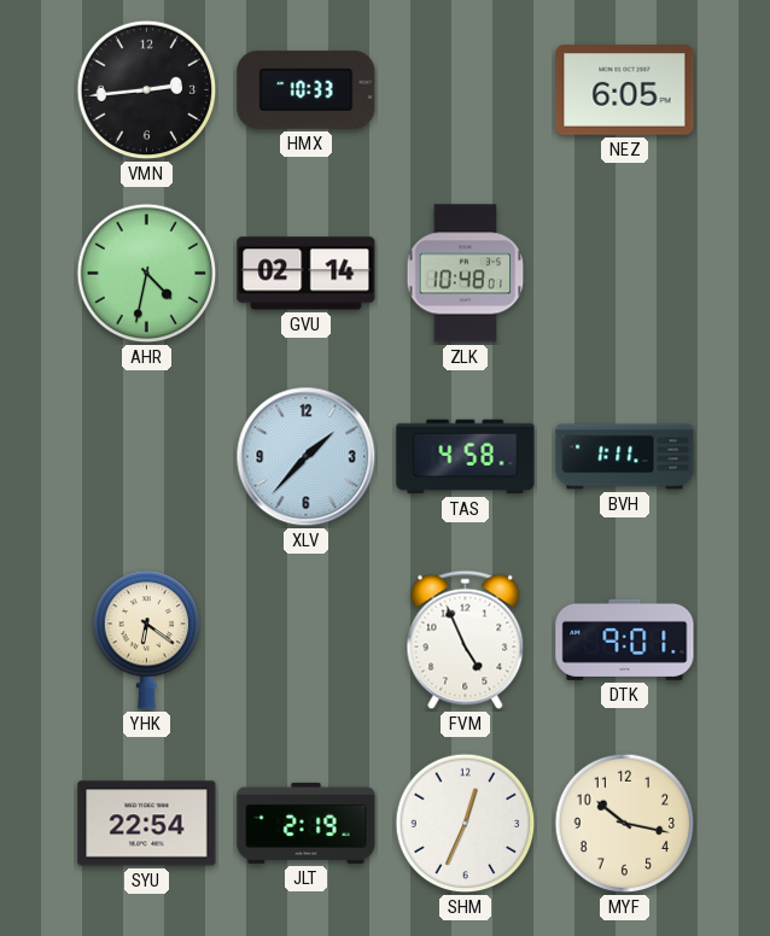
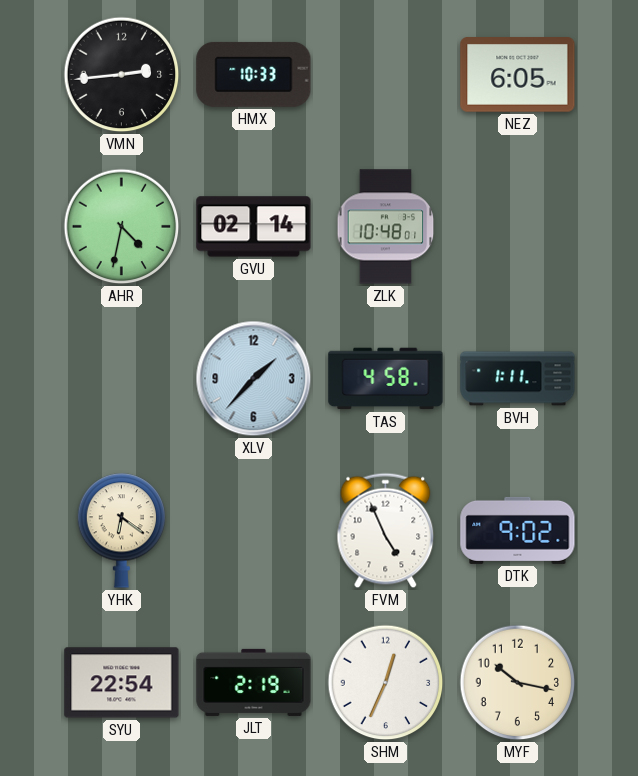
DTK: 9:01 -> 9:02 (518, 530)
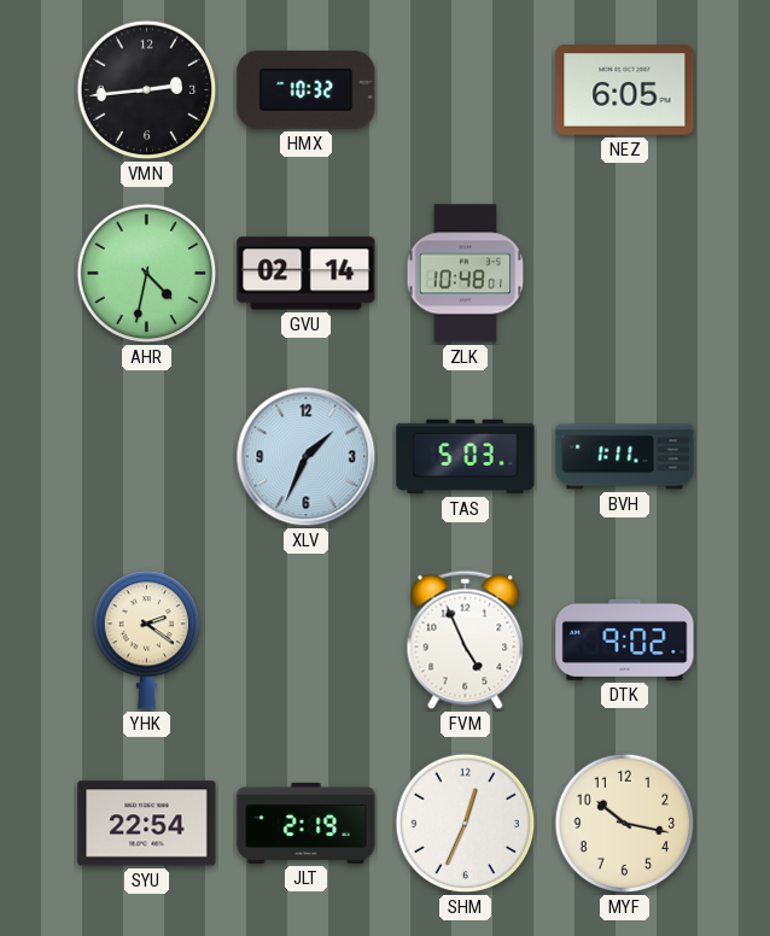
HMX: 10:33 -> 10:32 (307, 89)
XLV: 1:37 -> 1:34 (307, 457)
TAS: 4:58 -> 5:03 (466, 457)
YHK: 6:21 -> 2:21 (147, 640)
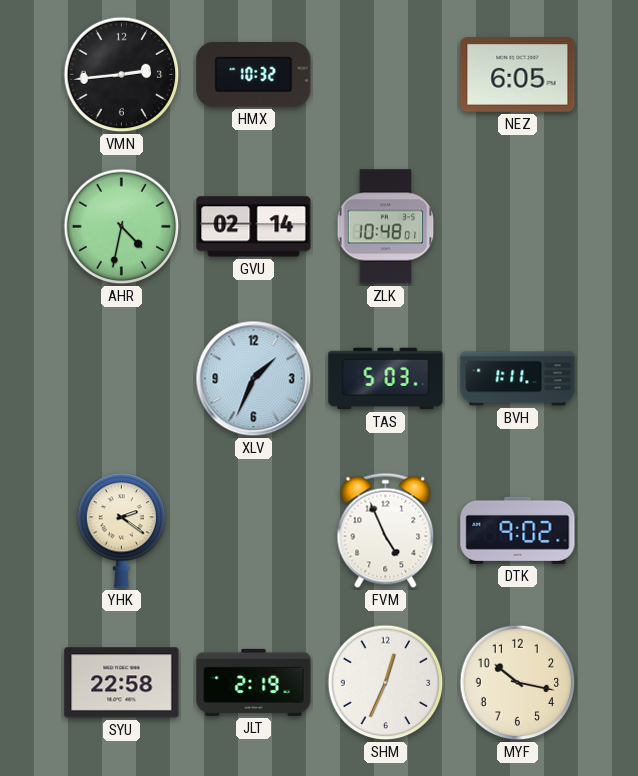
SYU: 22:54 -> 22:58 (122, 683)
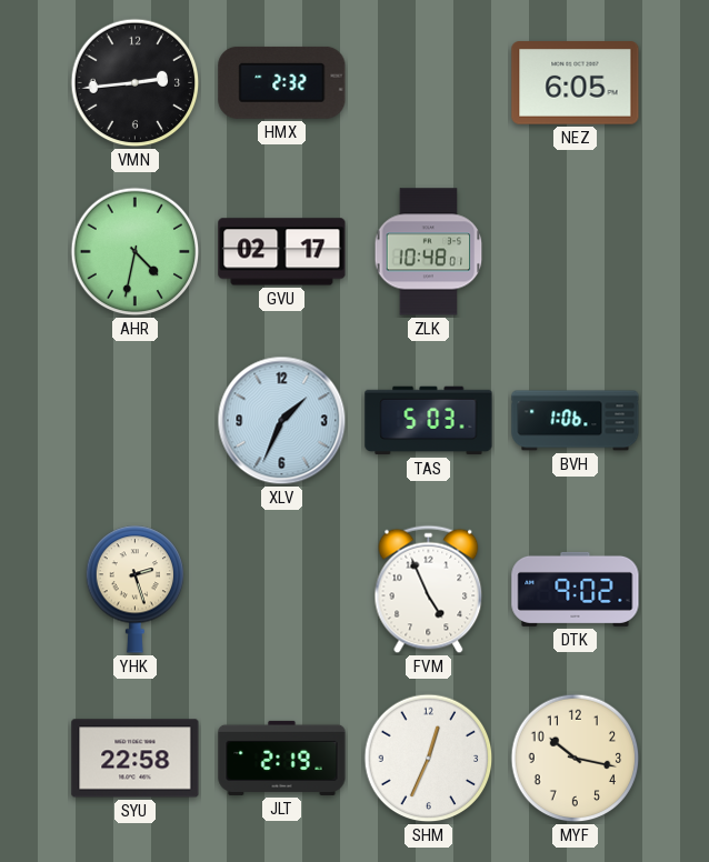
HMX: 10:32 -> 2:32 (282, 82)
GVU: 02:14 -> 02:17 (282, 252)
BVH: 1:11 -> 1:06 (576, 421)
YHK: 2:21 -> 2:27 (136, 590)
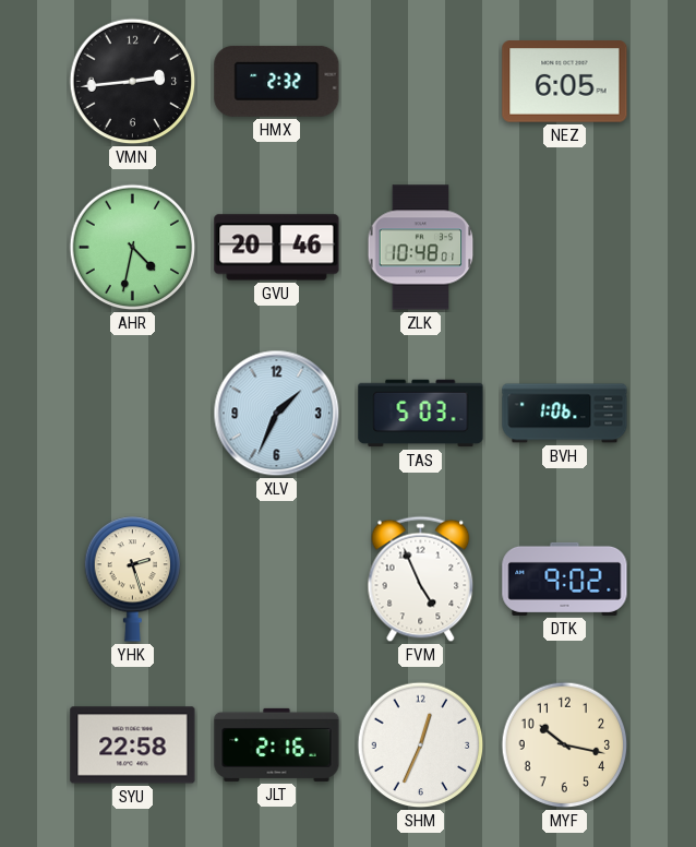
GVU: 02:17 -> 20:46 (277, 248)
JLT: 2:19 -> 2:16 (277, 744)
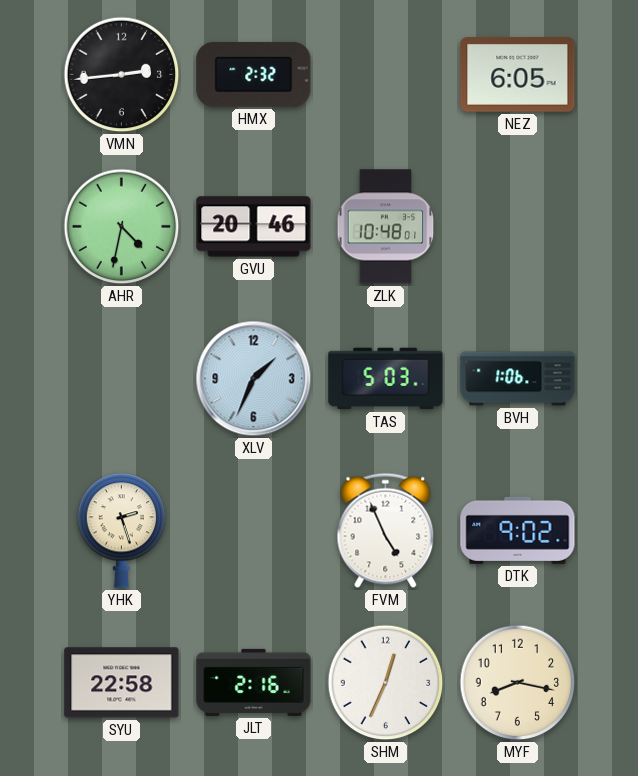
MYF: 10:17 -> 8:17 (518, 683)
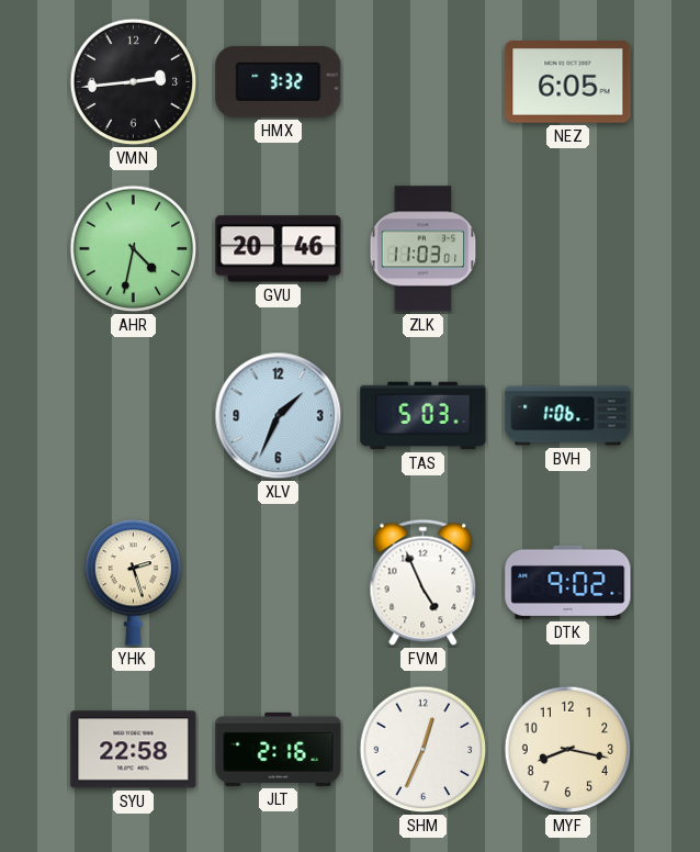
HMX: 2:32 -> 3:32 (279, 81)
ZLK: 10:48 -> 11:03 (424, 249)
